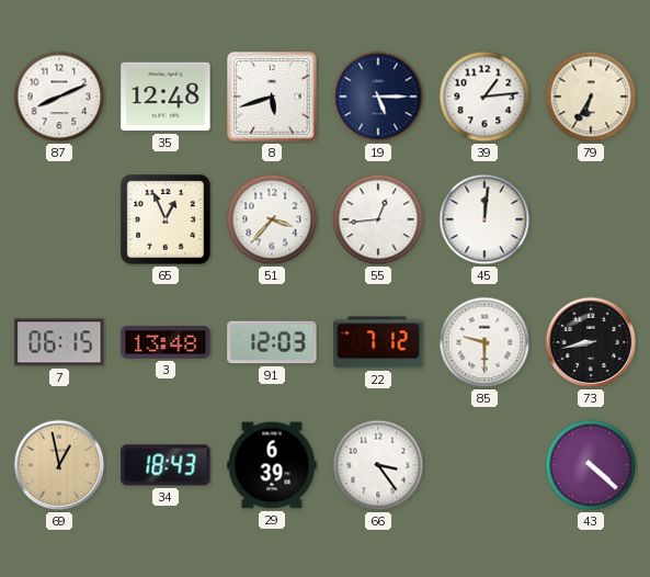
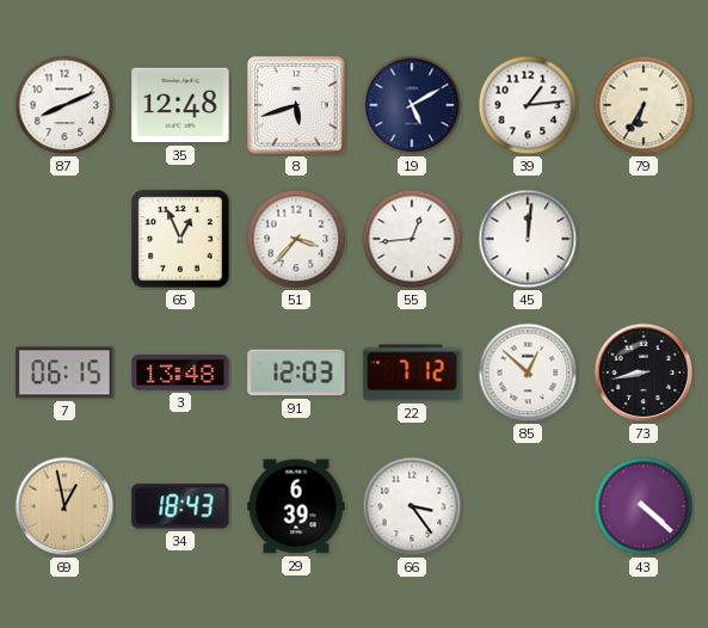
19: 5:15 -> 5:10 (412, 105)
85: 9:30 -> 12:52 (528, 373)
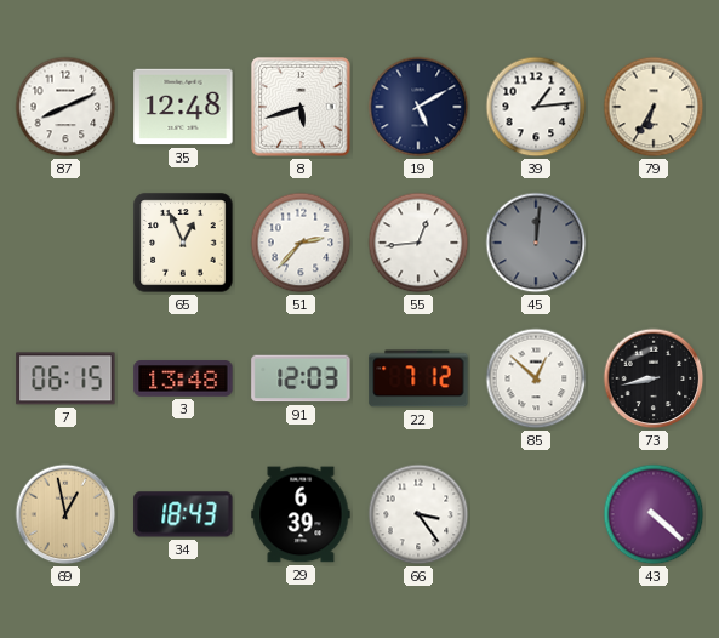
51: 3:37 -> 2:37 (301, 243)
45 dial: white -> grey (536, 243)
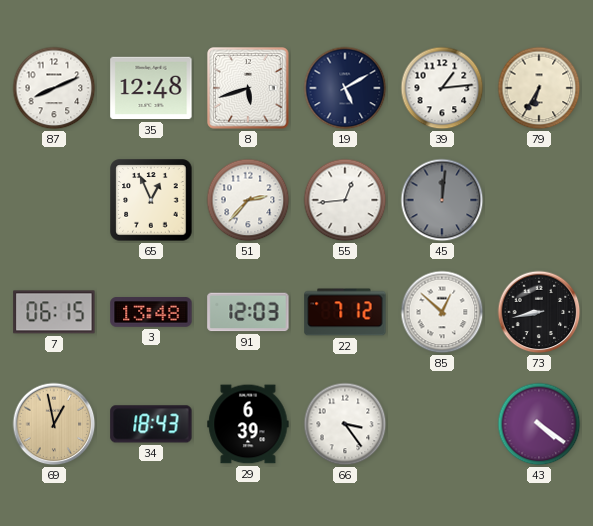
43: 4:22 -> 4:21 (539, 424)
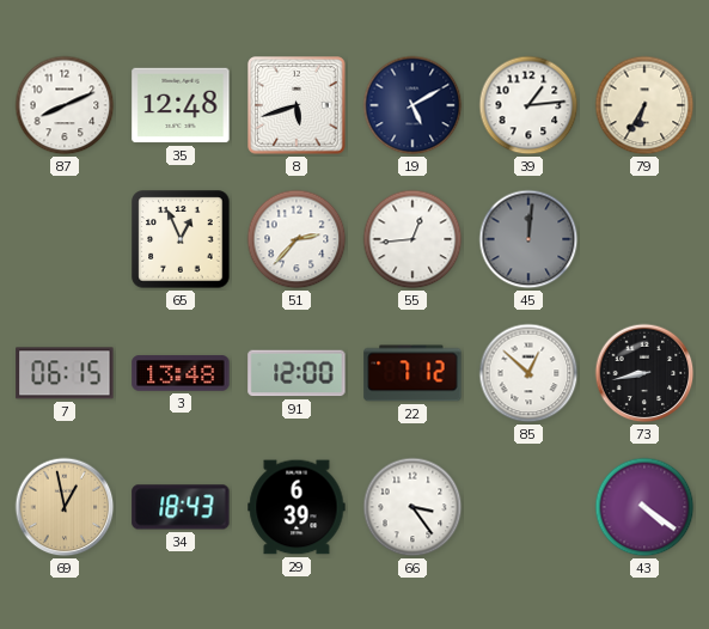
91: 12:03 -> 12:00 (297, 373)
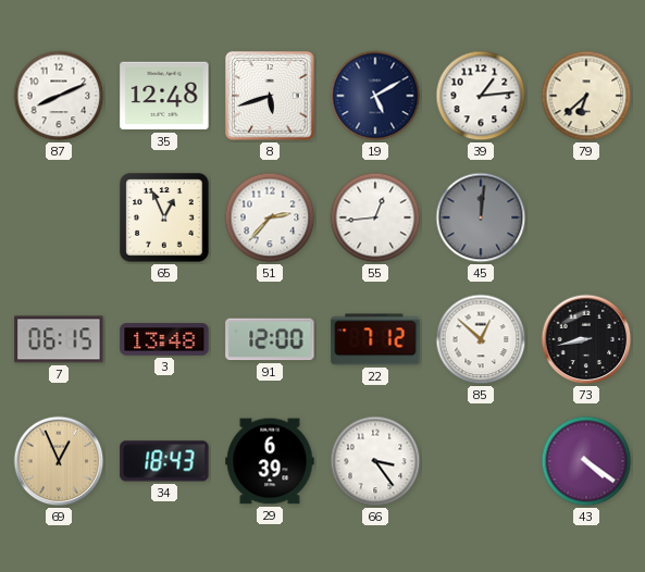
79: 6:35 -> 6:38 (586, 96)
69: 12:58 -> 12:56 (59, 461)
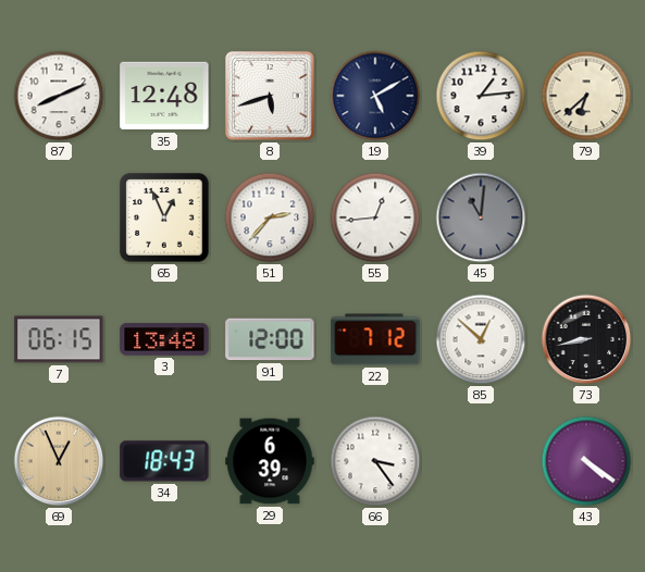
45: 12:01 -> 11:01 (481, 217)
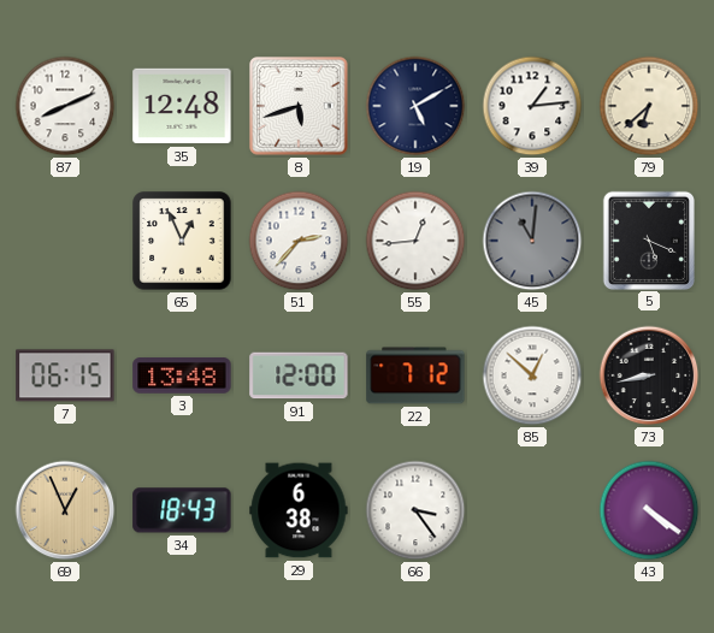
5: none -> 5:19 (648, 239)
29: 6:39 -> 6:38 (299, 510)
